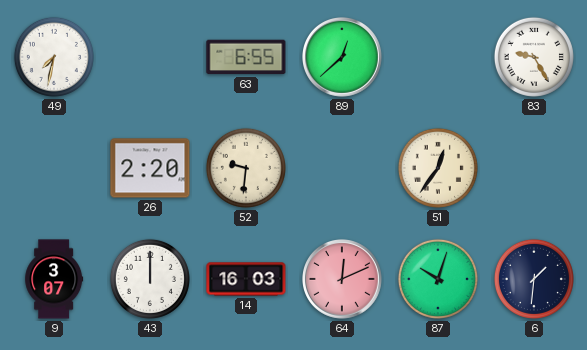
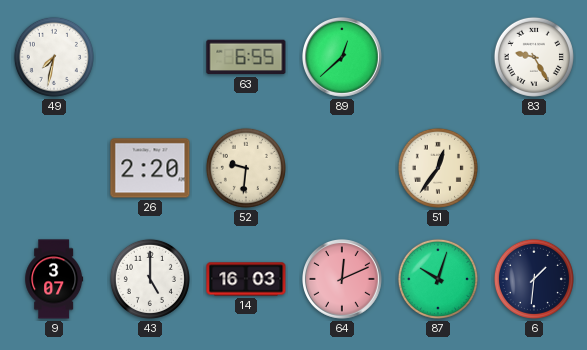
43: 12:00 -> 5:00 (150, 279)
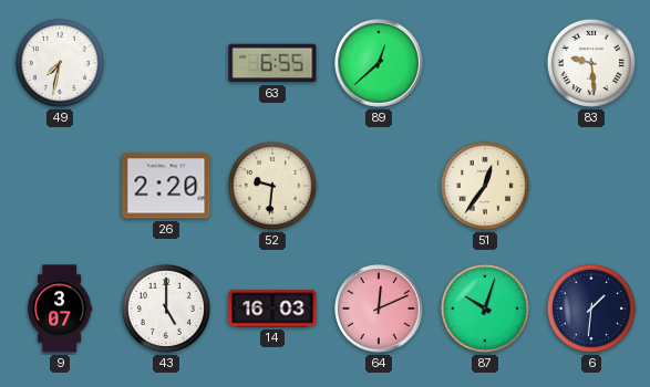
83: 9:25 -> 9:29 (591, 63)
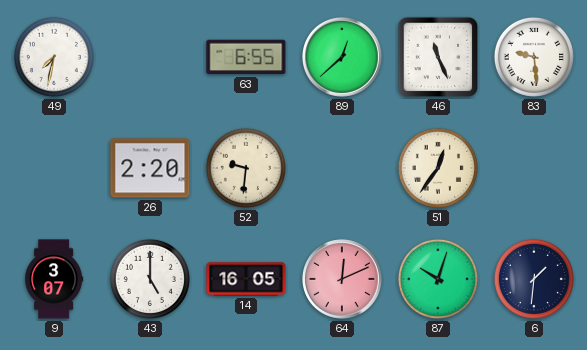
46: none -> 11:26 (438, 57)
14: 16:03 -> 16:05 (246, 279)
